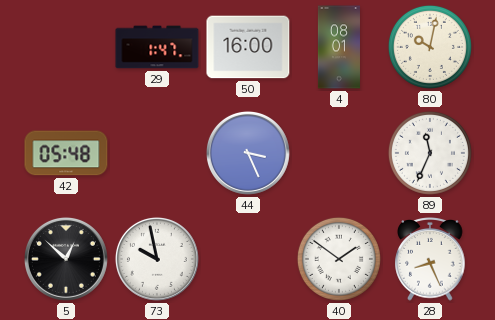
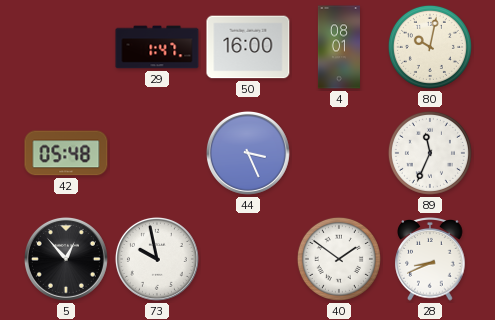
5: 12:52 -> 12:53 (66, 259)
28: 8:26 -> 8:41 (430, 260)
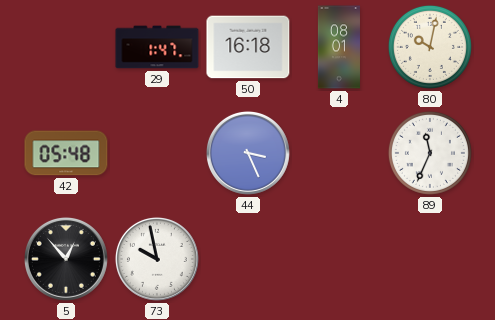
50: 16:00 -> 16:18 (248, 47)
40: 1:51 -> none (339, 259)
28: 8:41 -> none (430, 260)
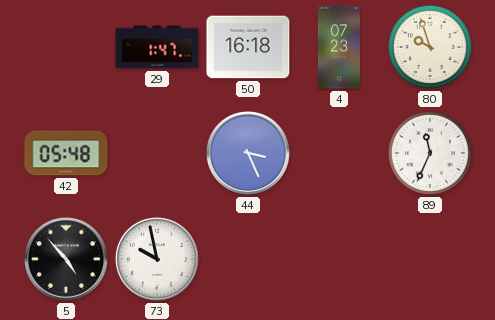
4: 08:01 -> 07:23 (339, 47)
80: 10:02 -> 9:57 (430, 47)
5: 12:53 -> 4:53 (66, 259)
